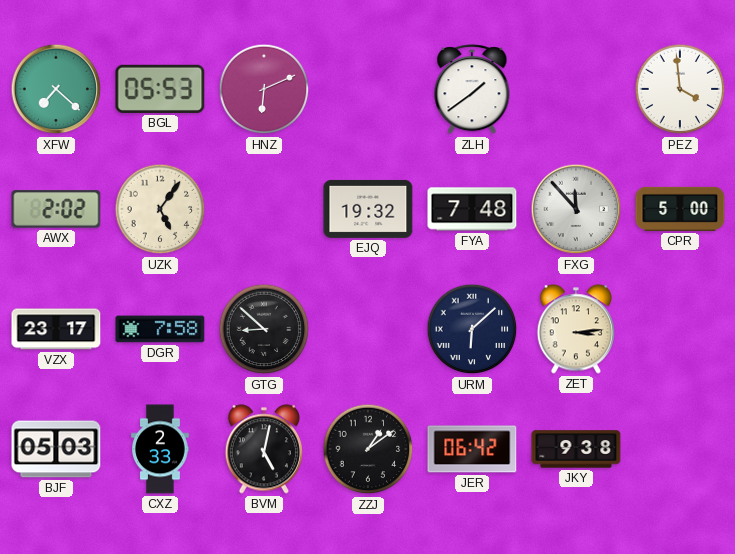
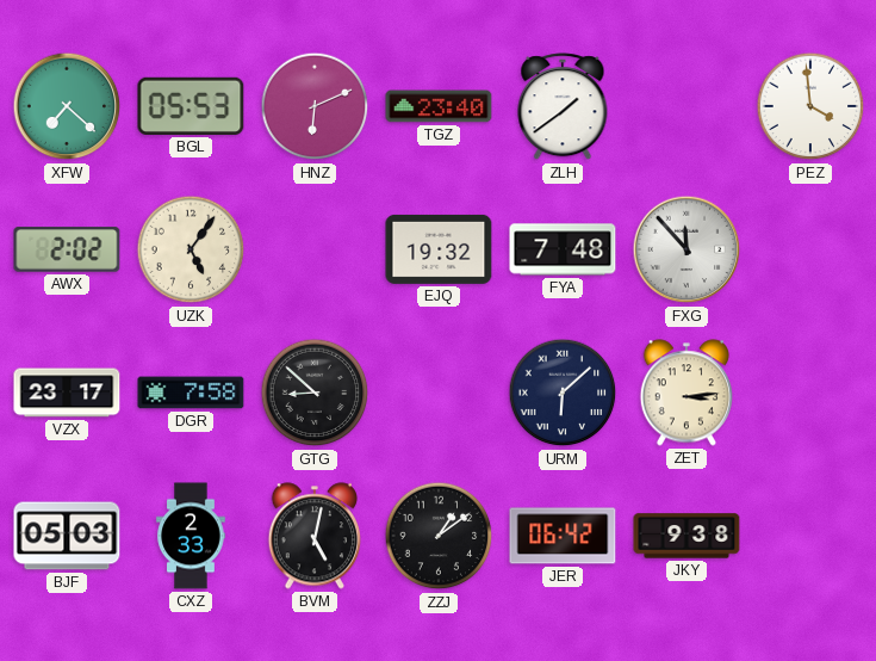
TGZ: none -> 23:40 (439, 106)
CPR: 5:00 -> none (680, 209)
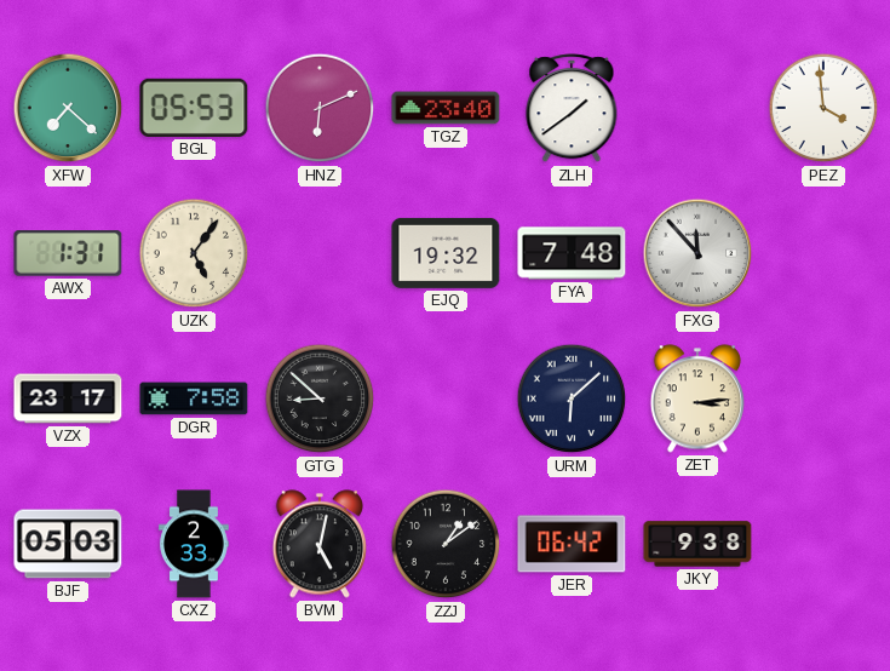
AWX: 2:02 -> 1:31 (68, 253)
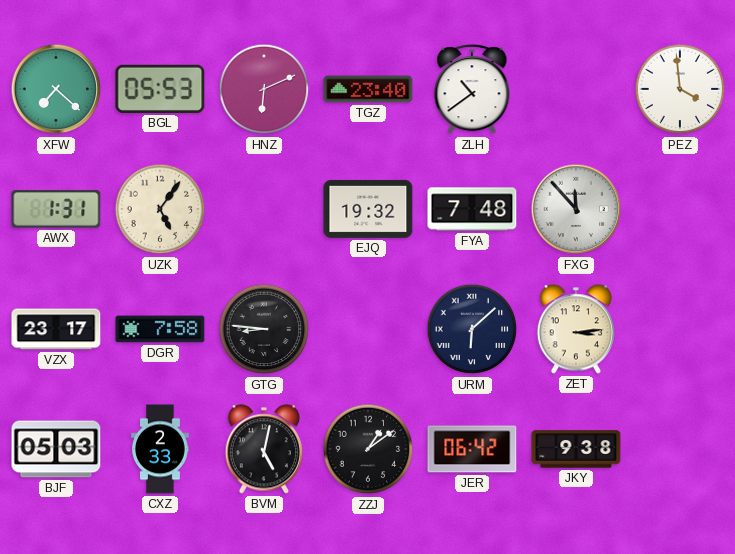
ZLH: 1:39 -> 10:39 (472, 90)
GTG: 8:52 -> 8:46 (264, 329)
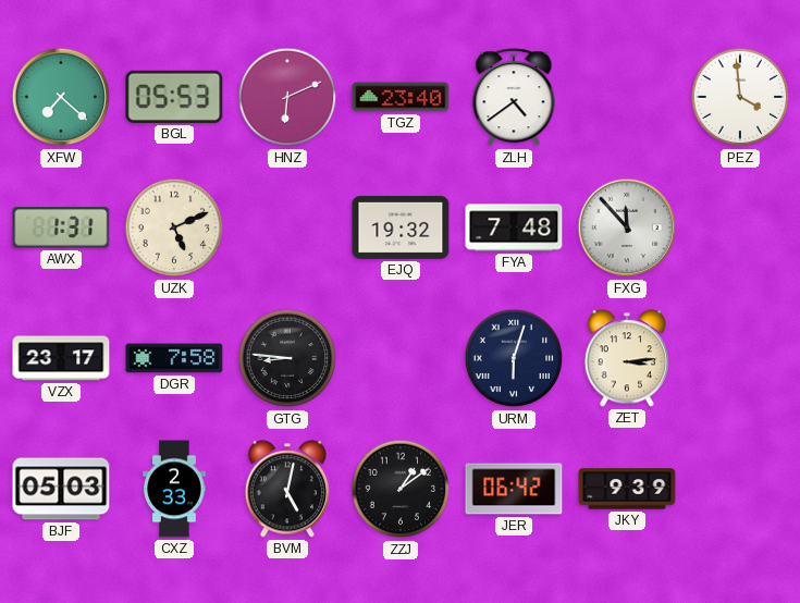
ZLH: 10:39 -> 4:39 (514, 98)
UZK: 5:06 -> 5:11 (174, 227)
URM: 6:08 -> 6:03 (514, 358)
JKY: 9:38 -> 9:39 (627, 489)
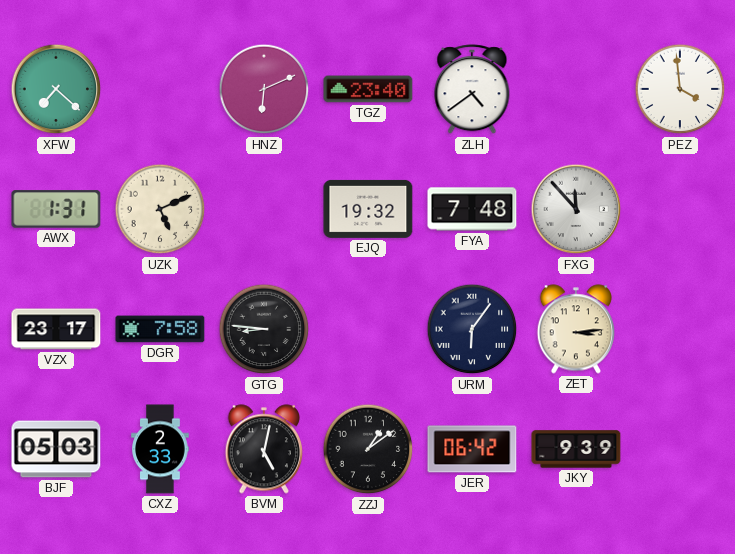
BGL: 05:53 -> none (174, 97)
URM: 6:03 -> 6:06 (472, 329)
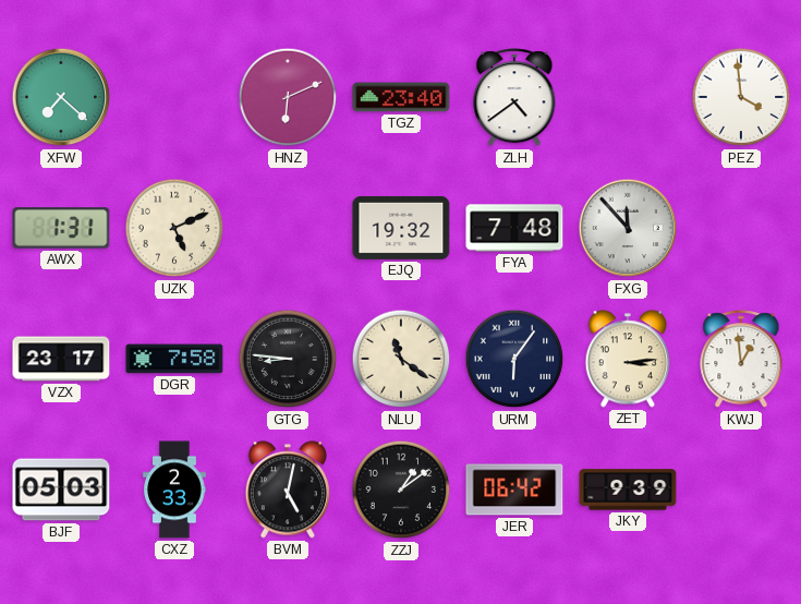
NLU: none -> 11:21 (401, 359)
KWJ: none -> 12:59 (741, 360)
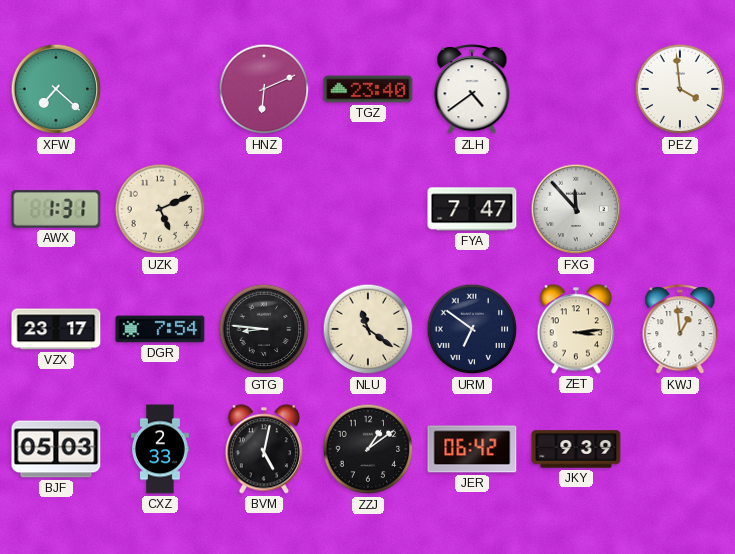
EJQ: 19:32 -> none (401, 228)
FYA: 7:48 -> 7:47 (472, 209)
DGR: 7:58 -> 7:54 (160, 329)
URM: 6:06 -> 6:51 (472, 329)
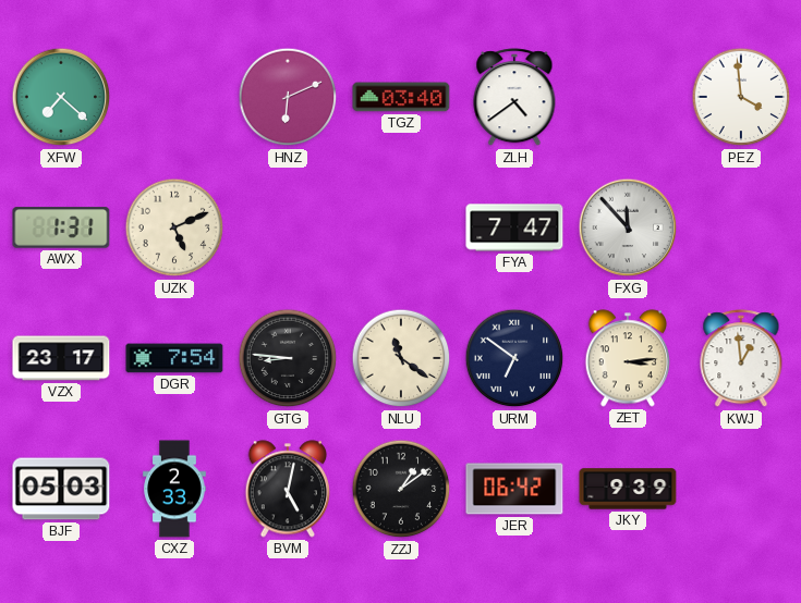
TGZ: 23:40 -> 03:40 (401, 97)
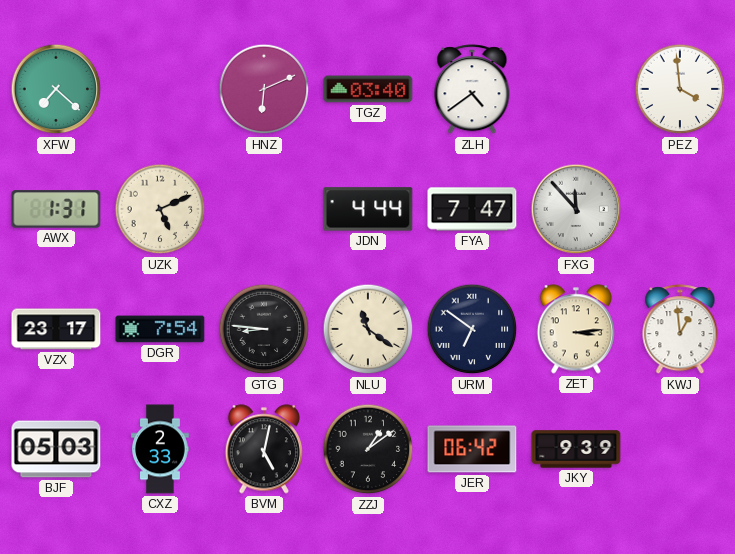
JDN: none -> 4:44 (368, 209)
